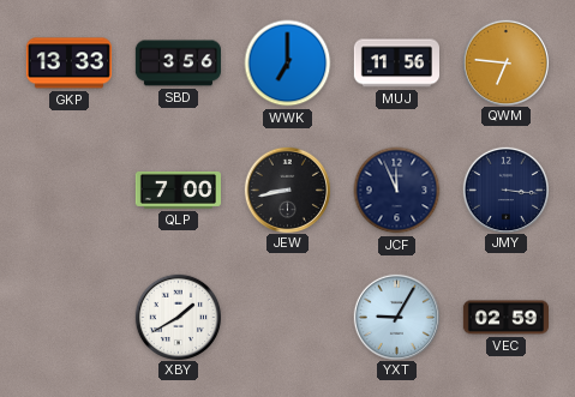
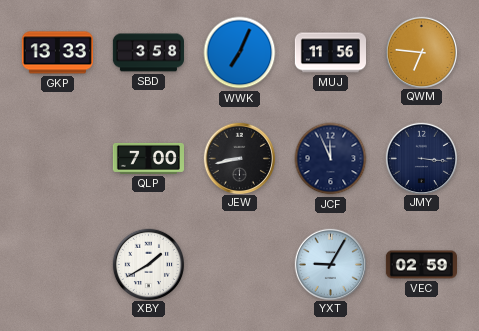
SBD: 3:56 -> 3:58 (148, 53)
WWK: 7:00 -> 7:04 (240, 53)
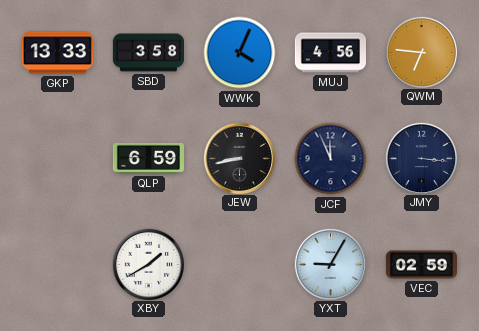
WWK: 7:04 -> 4:04 (240, 53)
MUJ: 11:56 -> 4:56 (330, 53)
QLP: 7:00 -> 6:59 (148, 158)
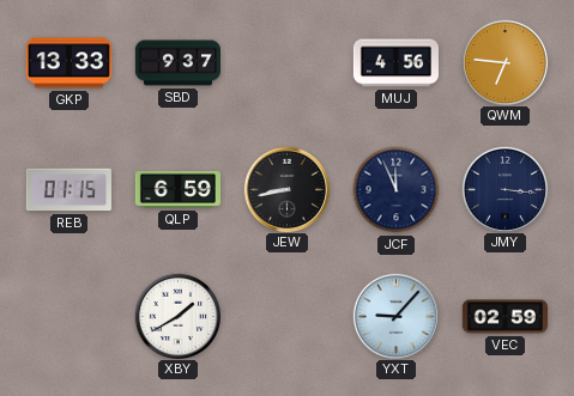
SBD: 3:58 -> 9:37 (177, 63)
WWK: 4:04 -> none (240, 53)
REB: none -> 01:15 (68, 190)
YXT: 9:05 -> 9:07 (395, 316)
